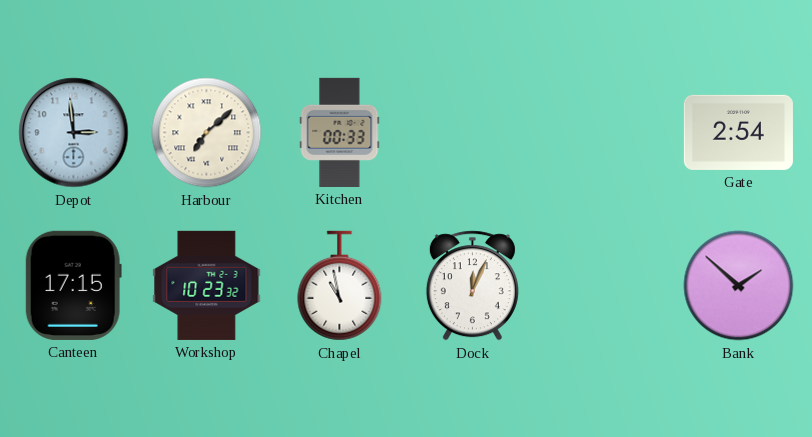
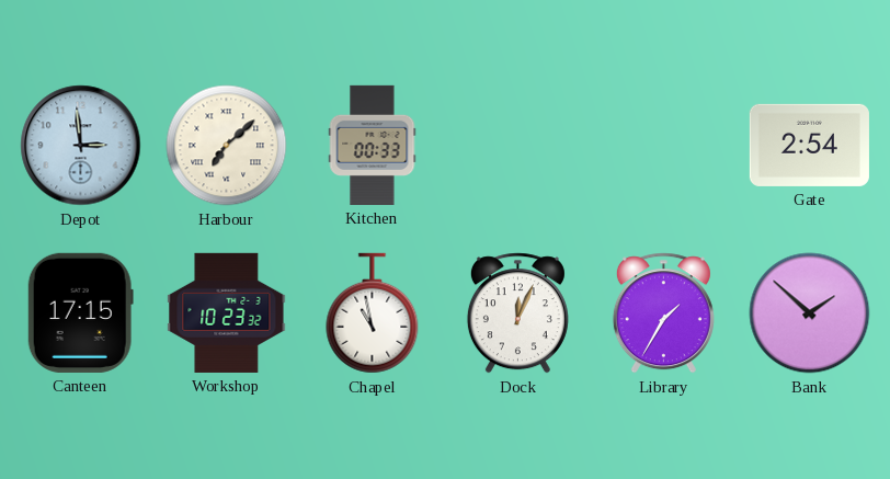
Library: none -> 1:35 (663, 313)
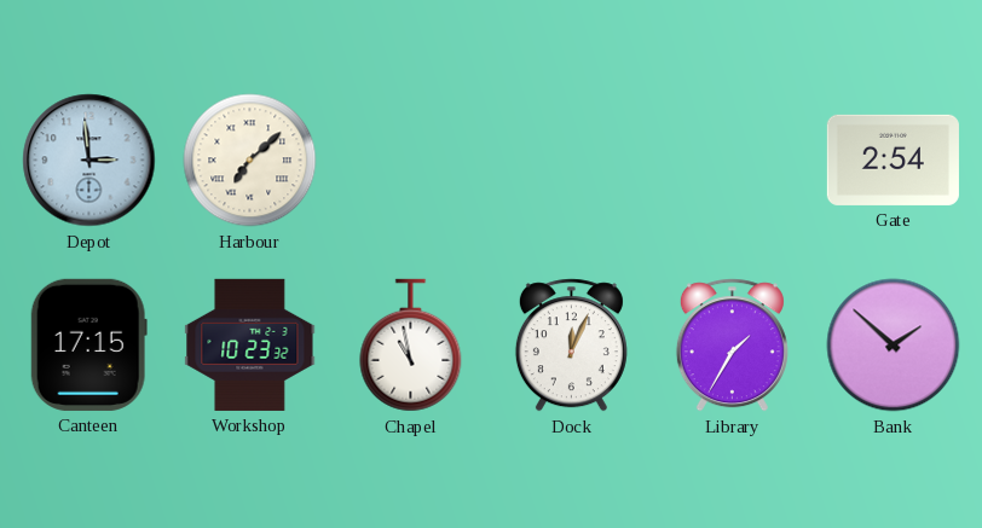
Kitchen: 00:33 -> none (373, 145)
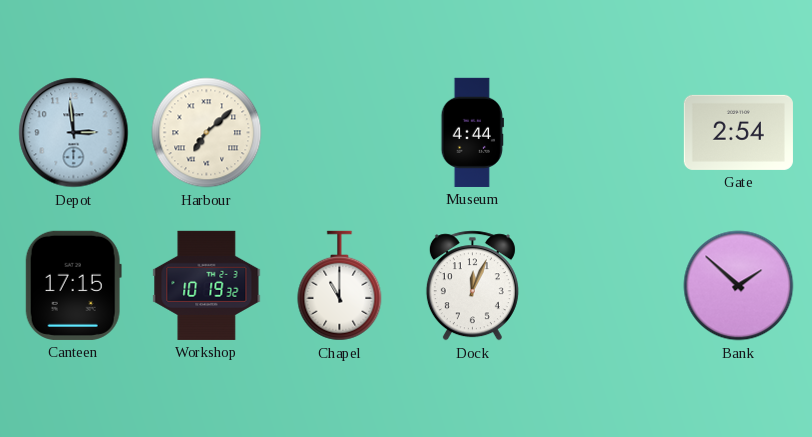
Museum: none -> 4:44 (472, 132)
Workshop: 10:23 -> 10:19 (207, 285)
Chapel: 10:58 -> 11:00 (340, 286)
Library: 1:35 -> none (732, 346)
